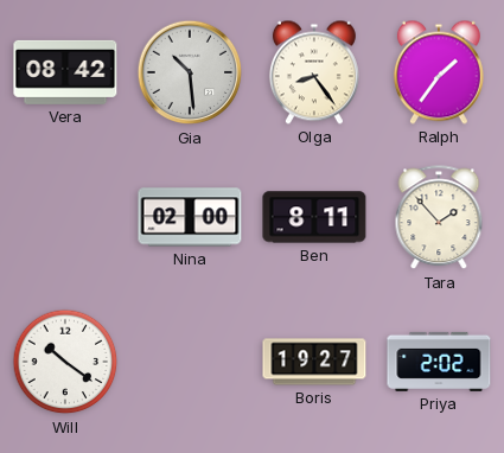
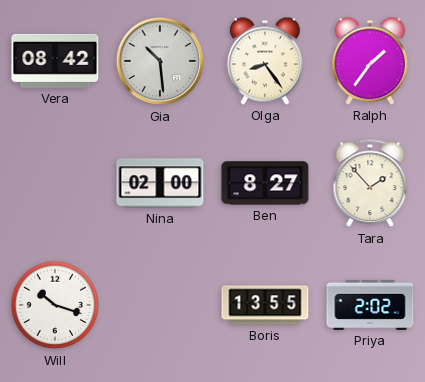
Ben: 8:11 -> 8:27 (265, 183)
Will: 10:21 -> 10:18 (55, 305)
Boris: 19:27 -> 13:55 (265, 305)
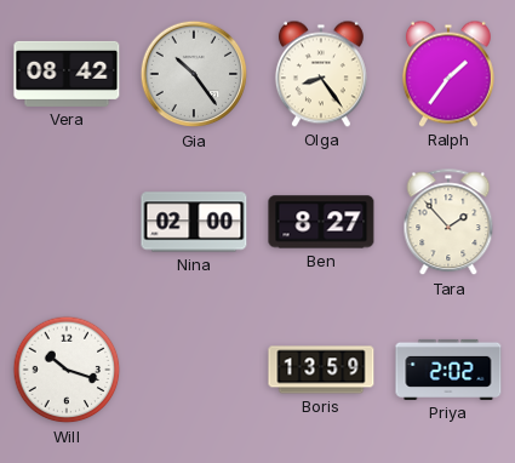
Gia: 10:29 -> 10:24 (194, 74)
Boris: 13:55 -> 13:59 (321, 370)
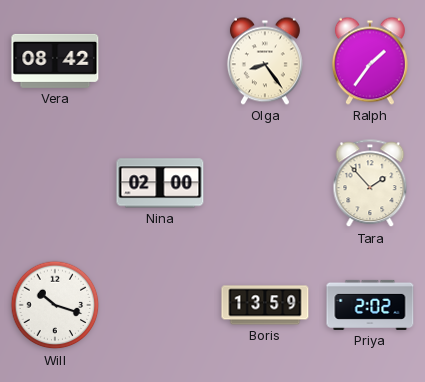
Gia: 10:24 -> none (194, 74)
Ben: 8:27 -> none (321, 222)
